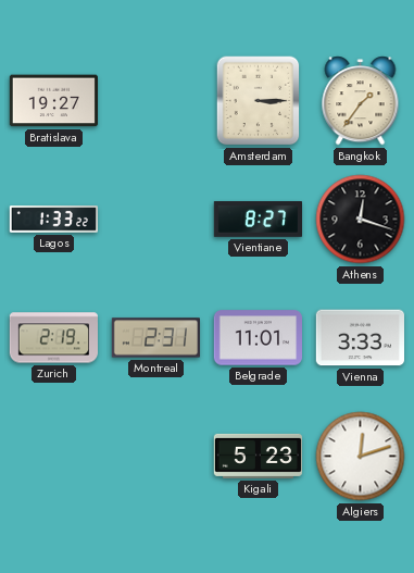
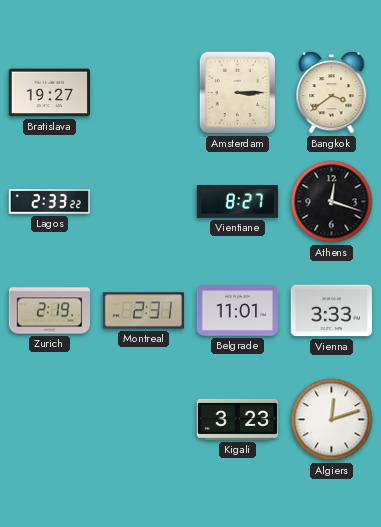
Bangkok: 1:36 -> 3:39 (332, 93)
Lagos: 1:33 -> 2:33 (49, 202)
Kigali: 5:23 -> 3:23 (237, 419)
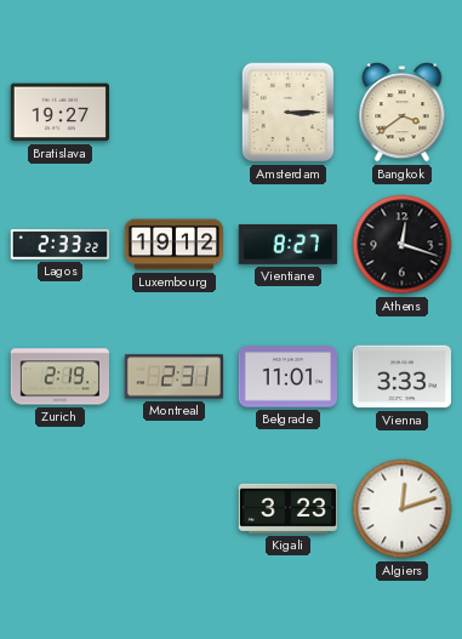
Luxembourg: none -> 19:12 (175, 245)
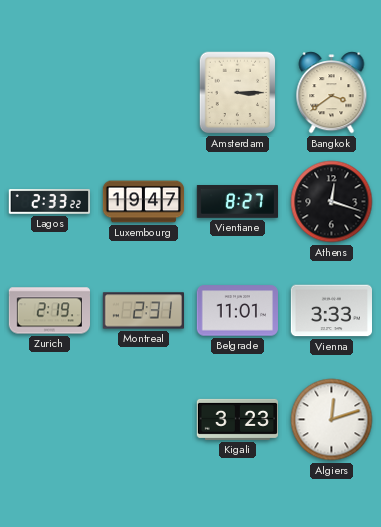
Bratislava: 19:27 -> none (59, 113)
Luxembourg: 19:12 -> 19:47 (144, 202)
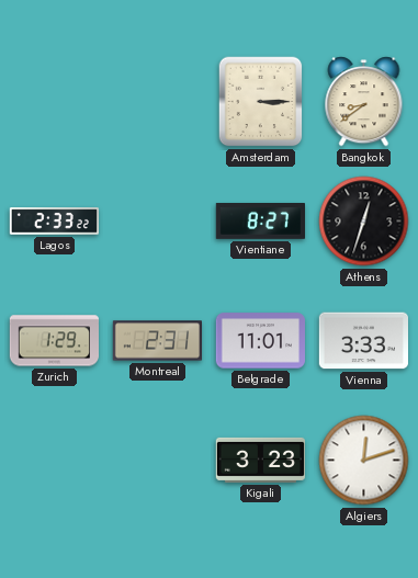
Bangkok: 3:39 -> 8:39 (364, 102)
Luxembourg: 19:47 -> none (144, 202)
Athens: 12:18 -> 12:33 (364, 222)
Zurich: 2:19 -> 1:29 (54, 341)
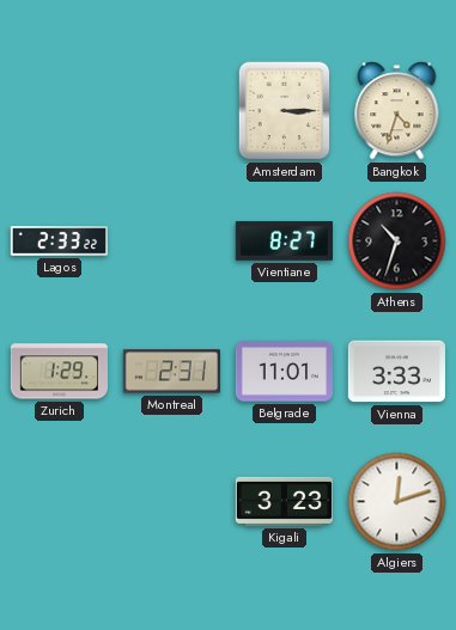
Bangkok: 8:39 -> 4:33 (397, 111)
Athens: 12:33 -> 10:33 (397, 241)
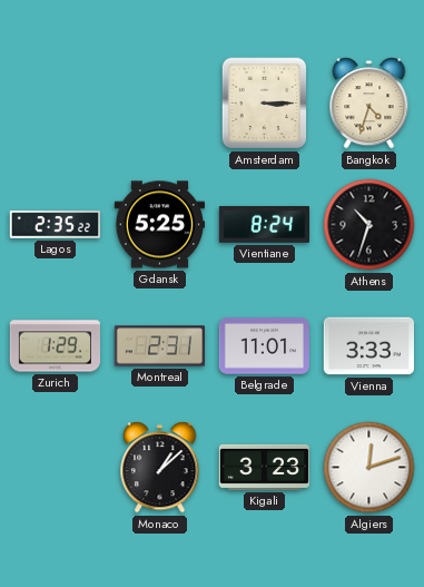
Lagos: 2:33 -> 2:35 (55, 225)
Gdansk: none -> 5:25 (159, 225)
Vientiane: 8:27 -> 8:24 (264, 225)
Monaco: none -> 1:08 (160, 468)
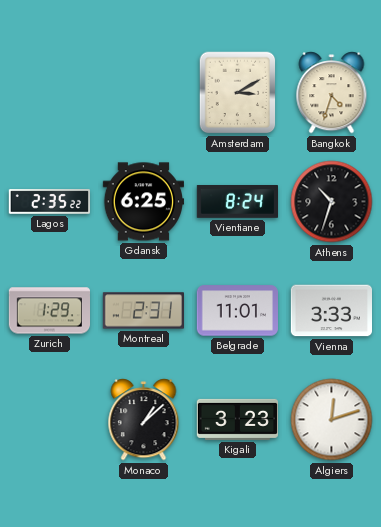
Amsterdam: 3:15 -> 3:10 (238, 93)
Gdansk: 5:25 -> 6:25 (143, 202)
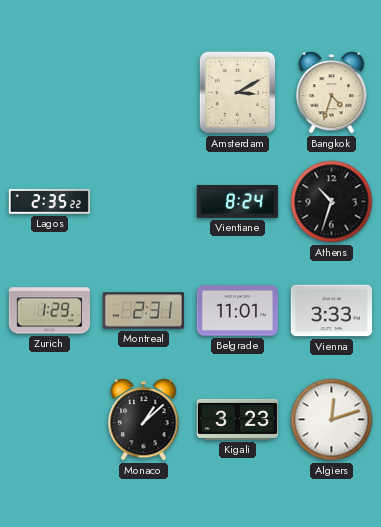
Gdansk: 6:25 -> none (143, 202)
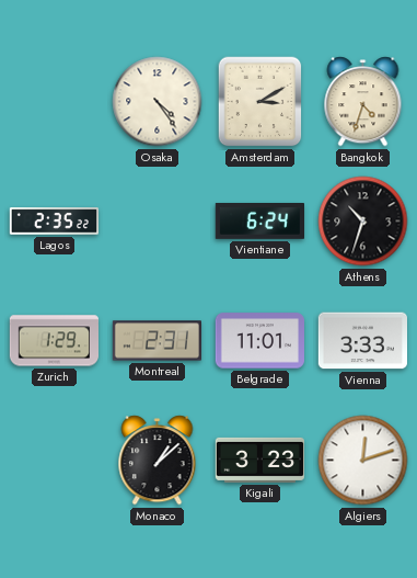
Osaka: none -> 4:24 (158, 102)
Vientiane: 8:24 -> 6:24 (259, 222)
